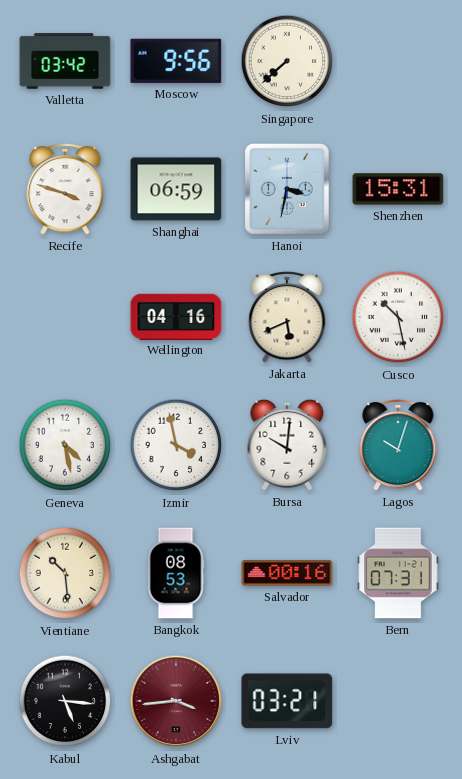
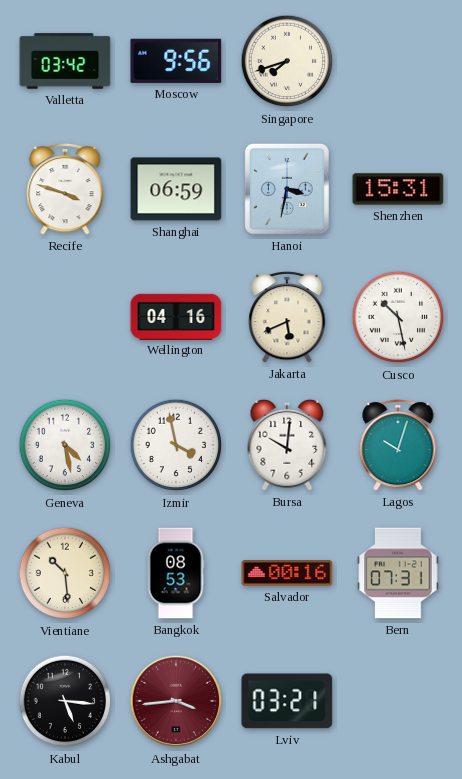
Singapore: 7:38 -> 7:42 (287, 61)
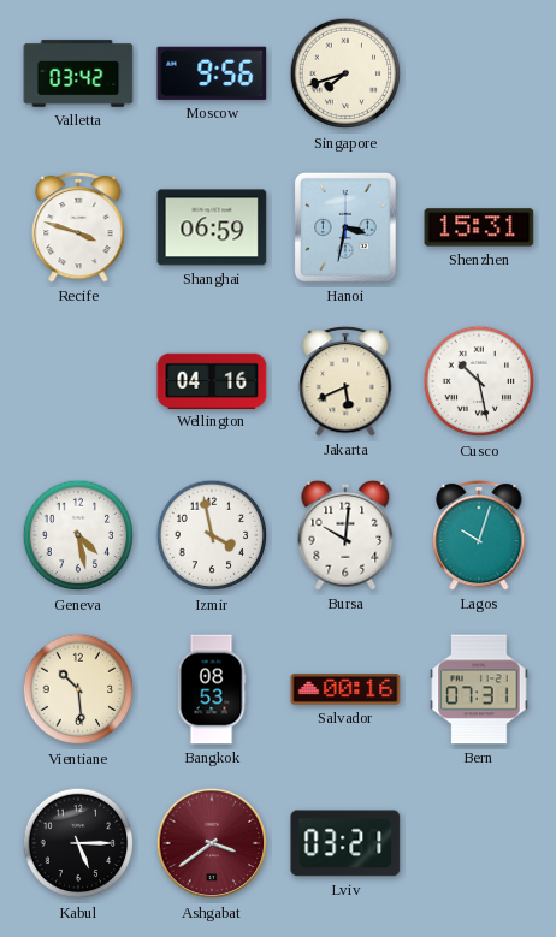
Kabul: 5:16 -> 5:15 (78, 843)
Ashgabat: 3:44 -> 3:39 (212, 843)
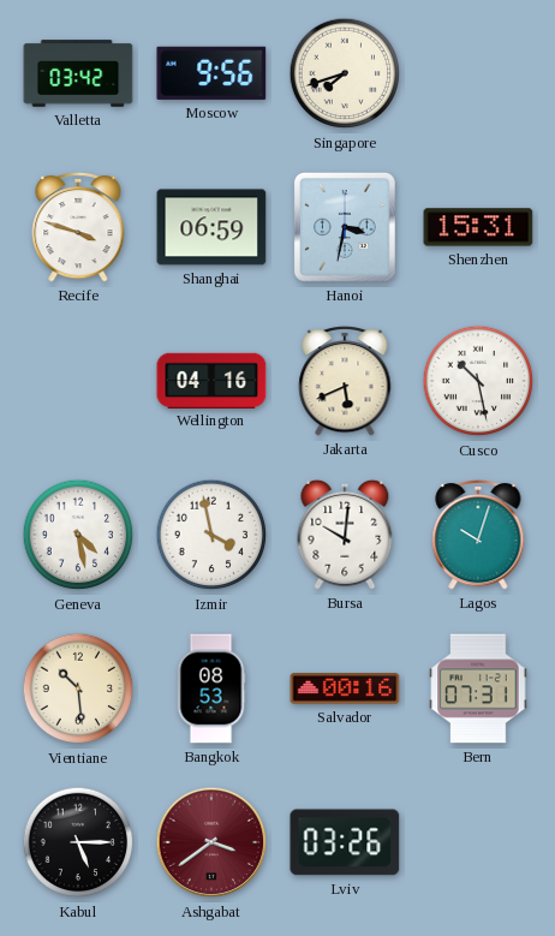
Lviv: 03:21 -> 03:26 (345, 842)
